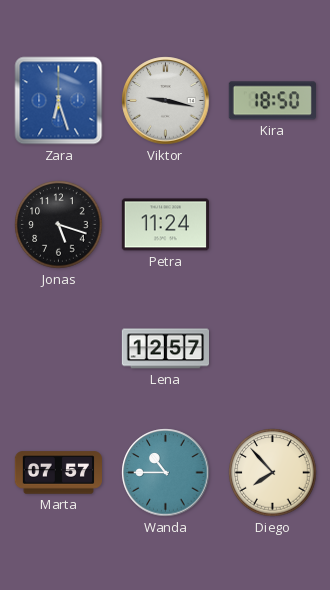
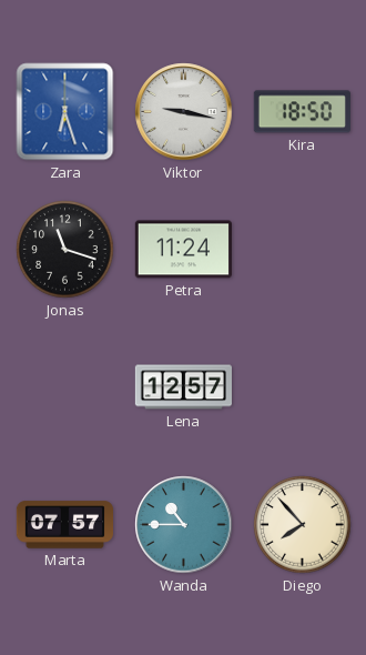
Jonas: 5:18 -> 11:18 (65, 250)
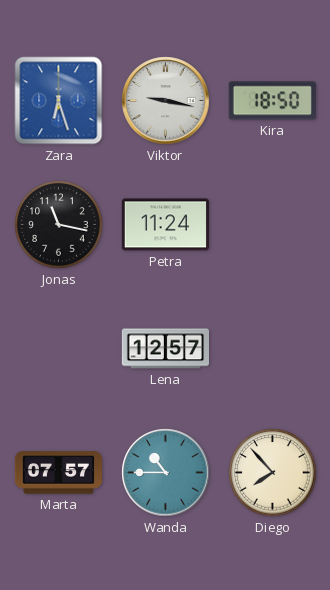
Jonas: 11:18 -> 11:17 (59, 225)
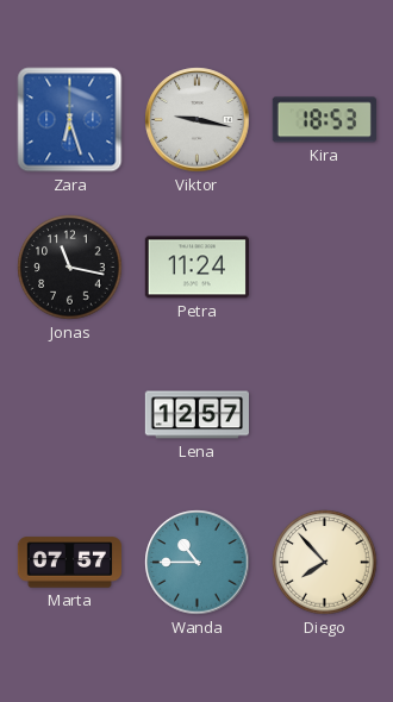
Kira: 18:50 -> 18:53 (324, 120)
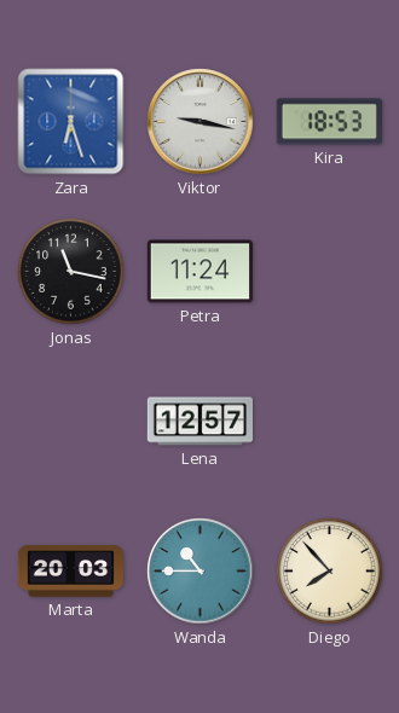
Marta: 07:57 -> 20:03 (70, 572)
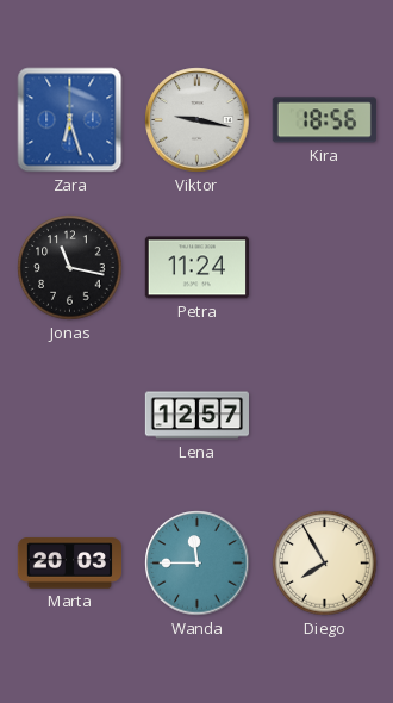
Kira: 18:53 -> 18:56 (324, 120)
Wanda: 10:45 -> 11:45 (198, 564)
Diego: 7:53 -> 7:55 (325, 564)
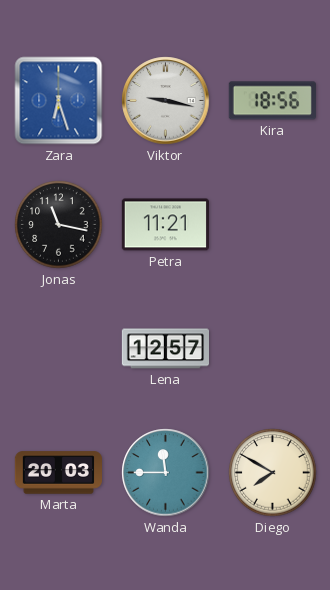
Petra: 11:24 -> 11:21 (165, 225)
Diego: 7:55 -> 7:50 (273, 473)
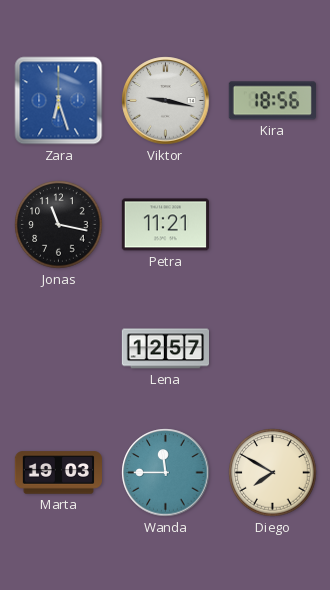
Marta: 20:03 -> 19:03 (58, 473)
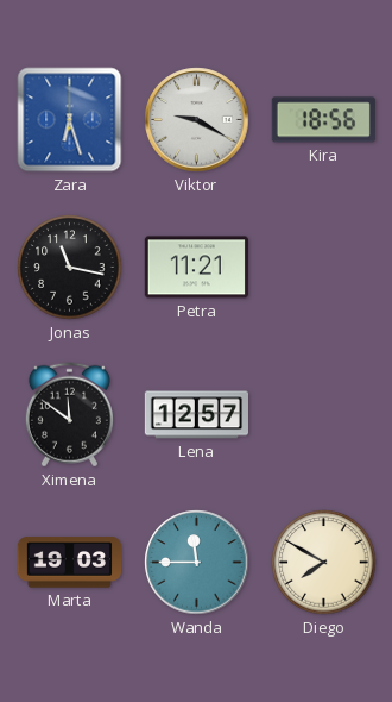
Viktor: 9:17 -> 9:20 (197, 120)
Ximena: none -> 11:51 (69, 415)
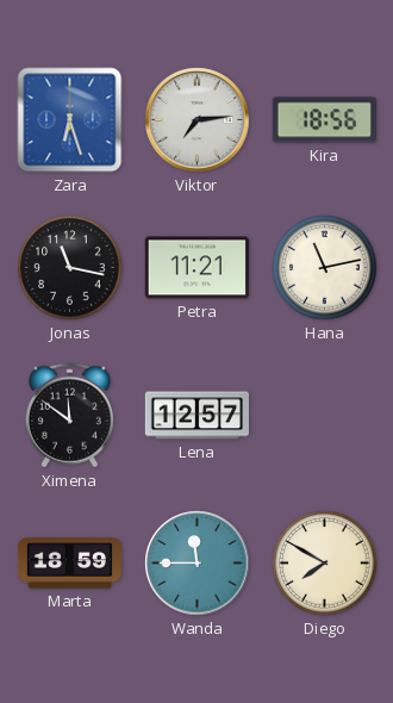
Viktor: 9:20 -> 7:14 (198, 120)
Hana: none -> 11:13 (325, 268)
Marta: 19:03 -> 18:59 (69, 564)
